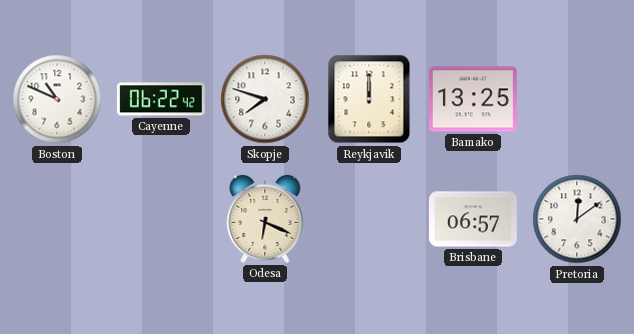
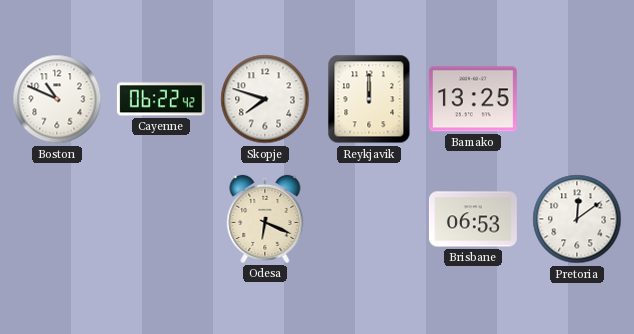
Brisbane: 06:57 -> 06:53 (473, 219)
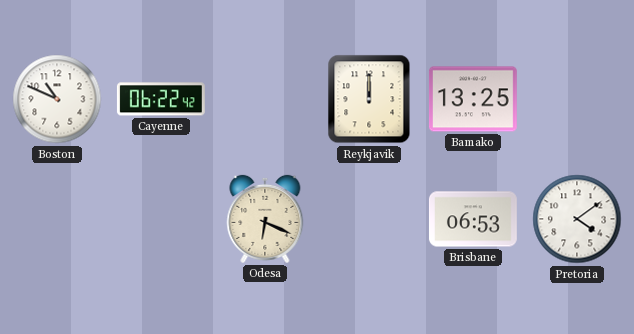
Skopje: 7:48 -> none (265, 99)
Pretoria: 12:09 -> 4:09 (577, 219)
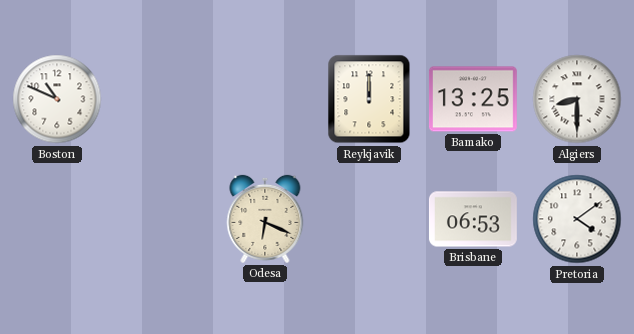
Cayenne: 06:22 -> none (161, 99)
Algiers: none -> 8:30 (577, 99)
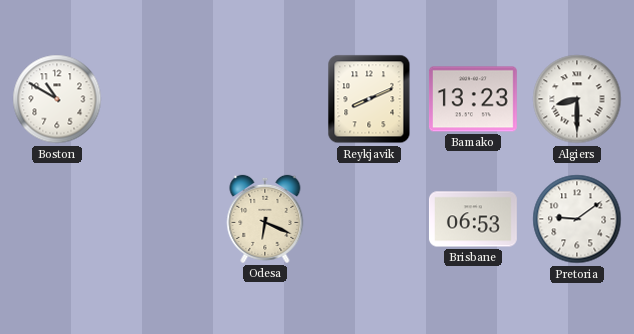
Boston: 10:49 -> 10:50 (57, 99)
Reykjavik: 12:00 -> 8:11 (369, 99)
Bamako: 13:25 -> 13:23 (473, 99)
Pretoria: 4:09 -> 9:09 (577, 219)
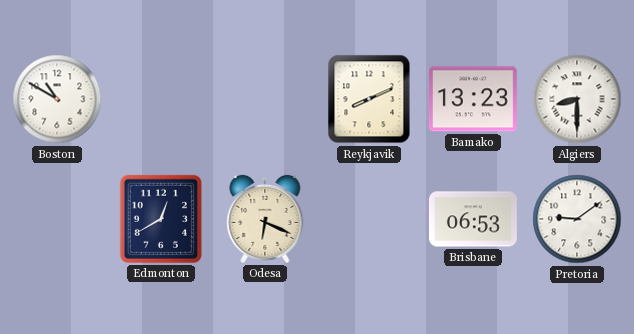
Edmonton: none -> 12:40 (161, 219)
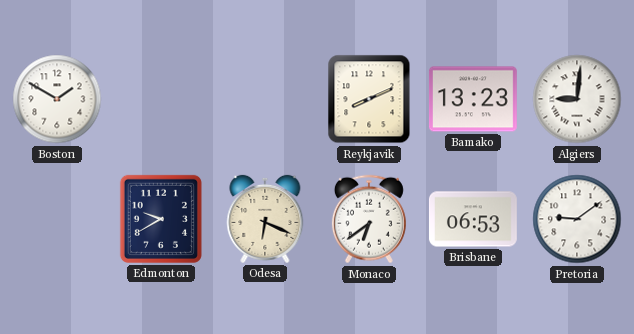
Boston: 10:50 -> 1:50 (57, 99)
Algiers: 8:30 -> 9:01 (577, 99)
Edmonton: 12:40 -> 9:40 (161, 219)
Monaco: none -> 6:39 (369, 219)
